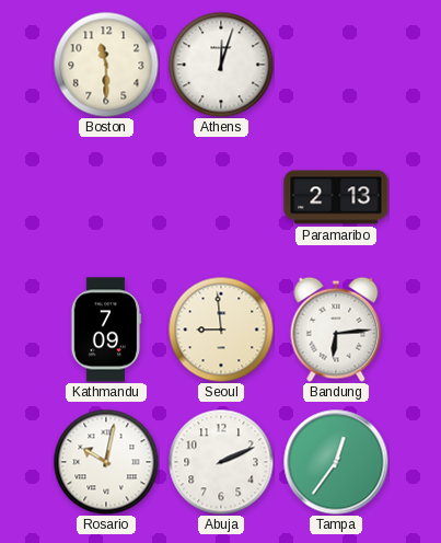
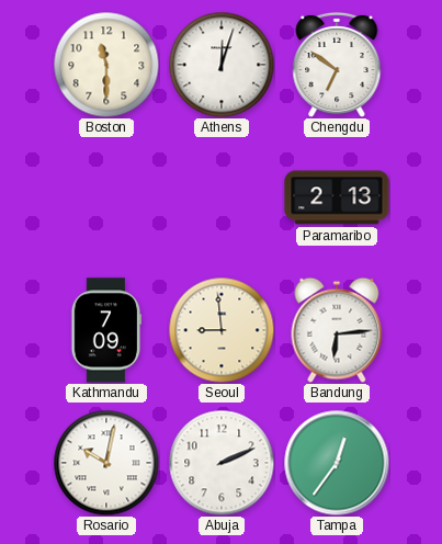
Chengdu: none -> 6:51 (337, 65)
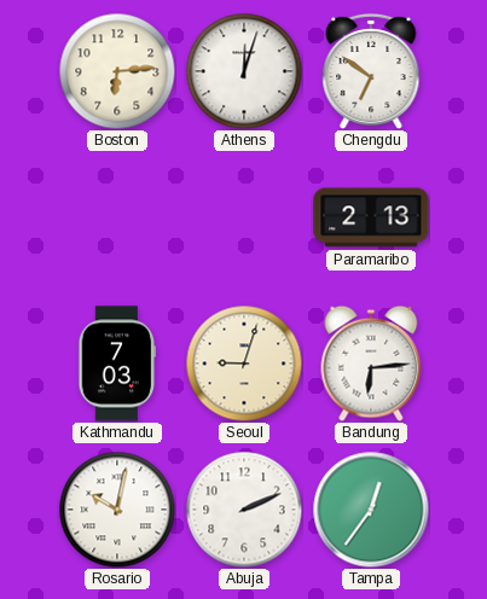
Boston: 11:30 -> 6:14 (117, 71)
Kathmandu: 7:09 -> 7:03 (117, 364)
Seoul: 8:59 -> 9:03 (244, 364)
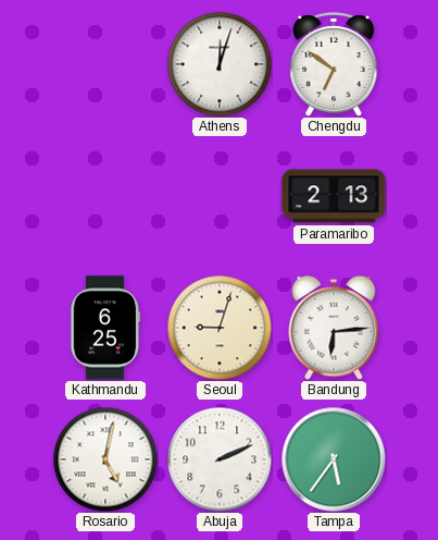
Boston: 6:14 -> none (117, 71)
Kathmandu: 7:03 -> 6:25 (105, 328)
Rosario: 10:02 -> 5:02 (105, 459)
Tampa: 12:36 -> 5:36 (334, 459)
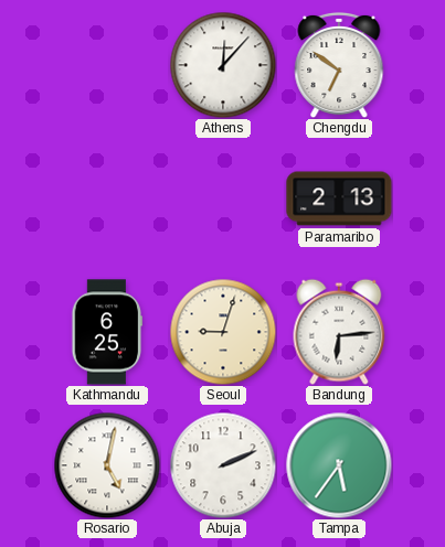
Athens: 12:03 -> 12:07 (223, 65)
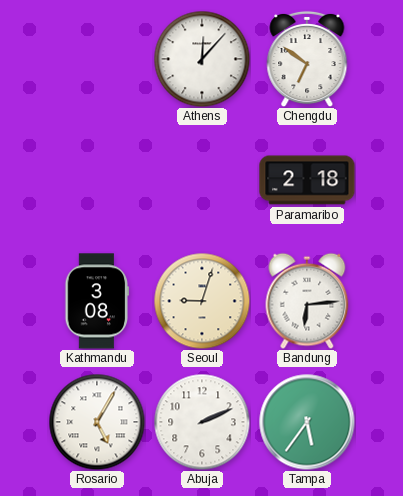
Paramaribo: 2:13 -> 2:18 (307, 180)
Kathmandu: 6:25 -> 3:08 (97, 301)
Rosario: 5:02 -> 5:05 (97, 422)
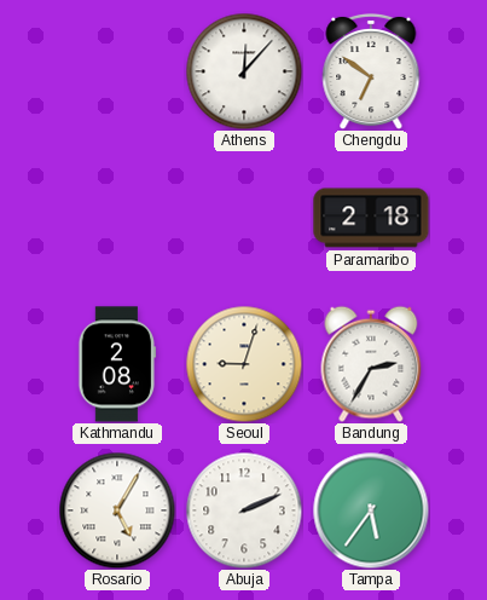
Kathmandu: 3:08 -> 2:08 (117, 364)
Bandung: 6:14 -> 2:35 (371, 364)
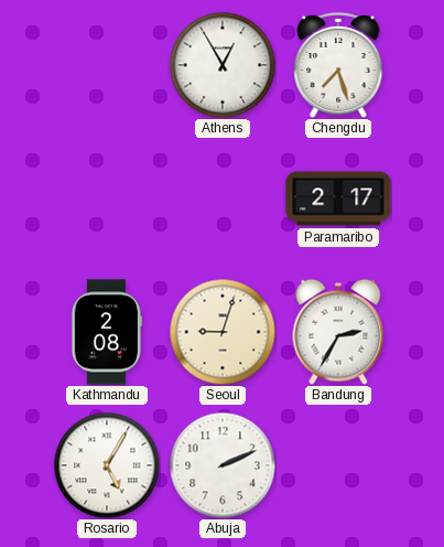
Athens: 12:07 -> 12:55 (223, 65)
Chengdu: 6:51 -> 7:27 (338, 65)
Paramaribo: 2:18 -> 2:17 (338, 199)
Tampa: 5:36 -> none (371, 510)
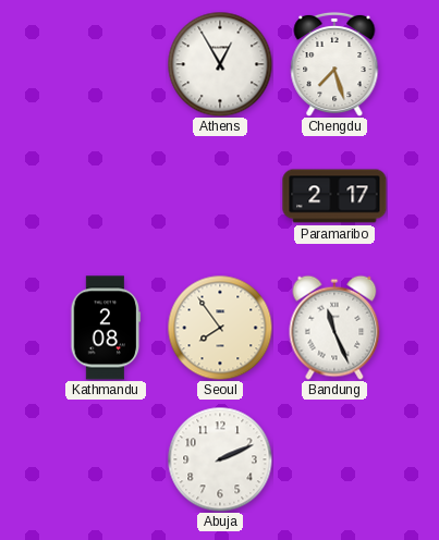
Seoul: 9:03 -> 7:54 (220, 328)
Bandung: 2:35 -> 11:26 (334, 328)
Rosario: 5:05 -> none (107, 465)
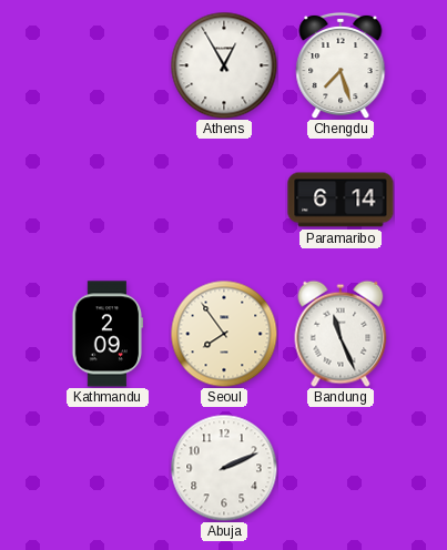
Paramaribo: 2:17 -> 6:14 (341, 200)
Kathmandu: 2:08 -> 2:09 (108, 334)
